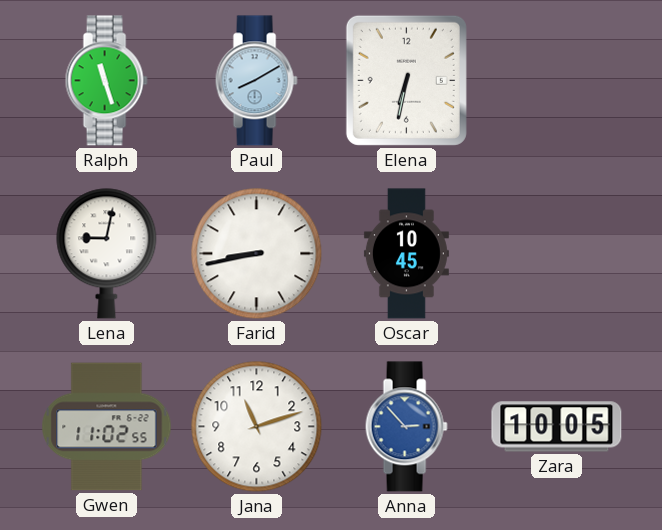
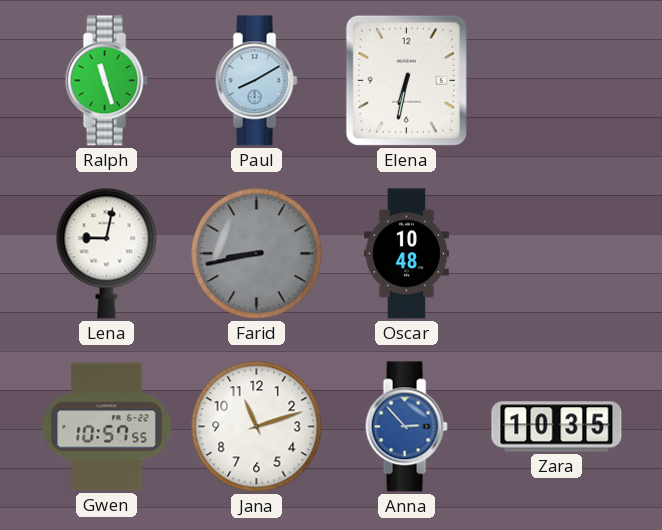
Farid dial: white -> grey (257, 254)
Oscar: 10:45 -> 10:48 (406, 254)
Gwen: 11:02 -> 10:57 (107, 427)
Zara: 10:05 -> 10:35 (557, 427)
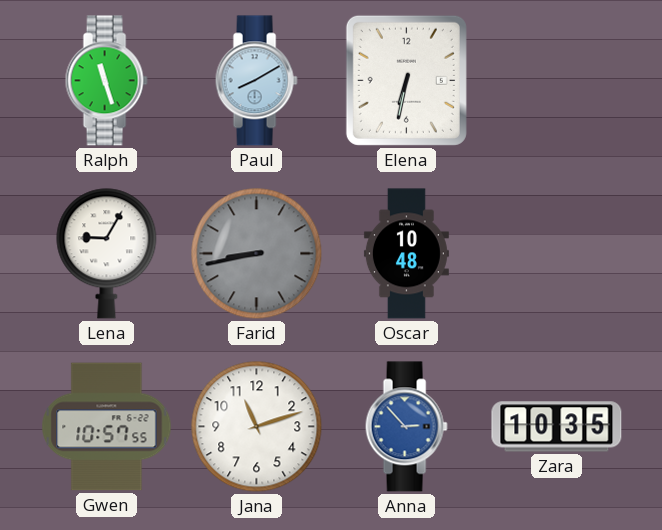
Lena: 9:02 -> 9:05 (107, 254)
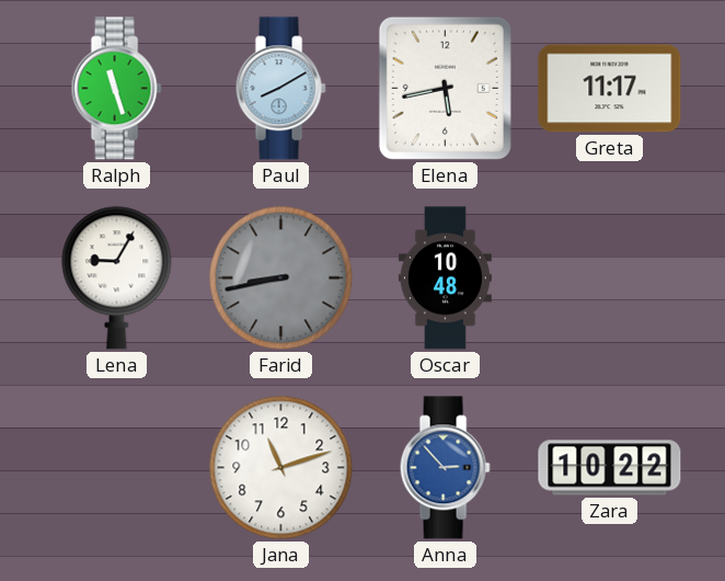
Elena: 6:32 -> 5:43 (445, 88)
Greta: none -> 11:17 (610, 89)
Gwen: 10:57 -> none (107, 427)
Zara: 10:35 -> 10:22 (610, 468)
